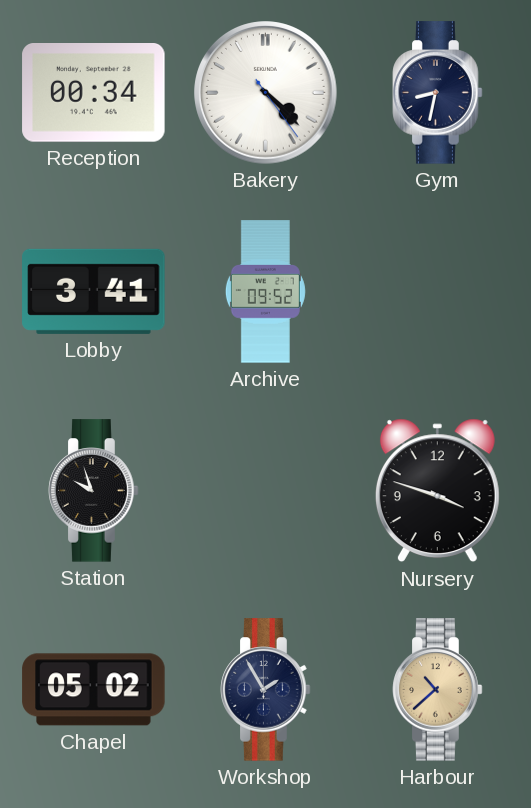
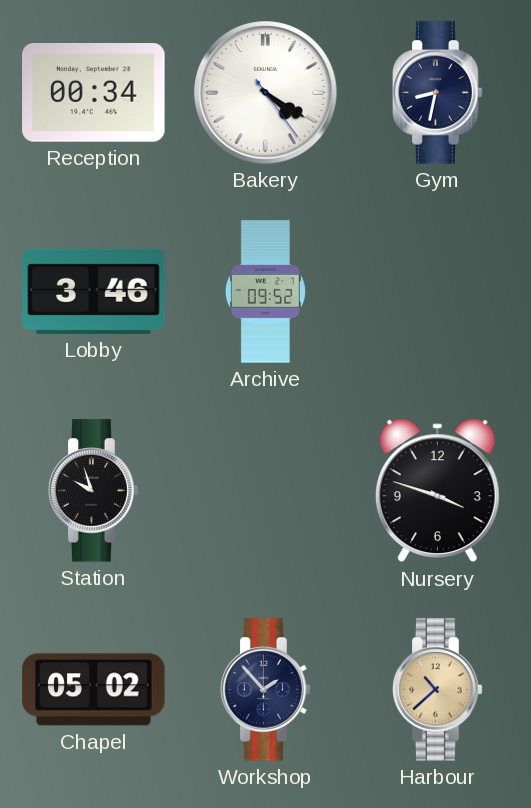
Bakery: 4:22 -> 4:20 (266, 93)
Lobby: 3:41 -> 3:46 (94, 291)
Workshop: 1:55 -> 1:53 (266, 690)
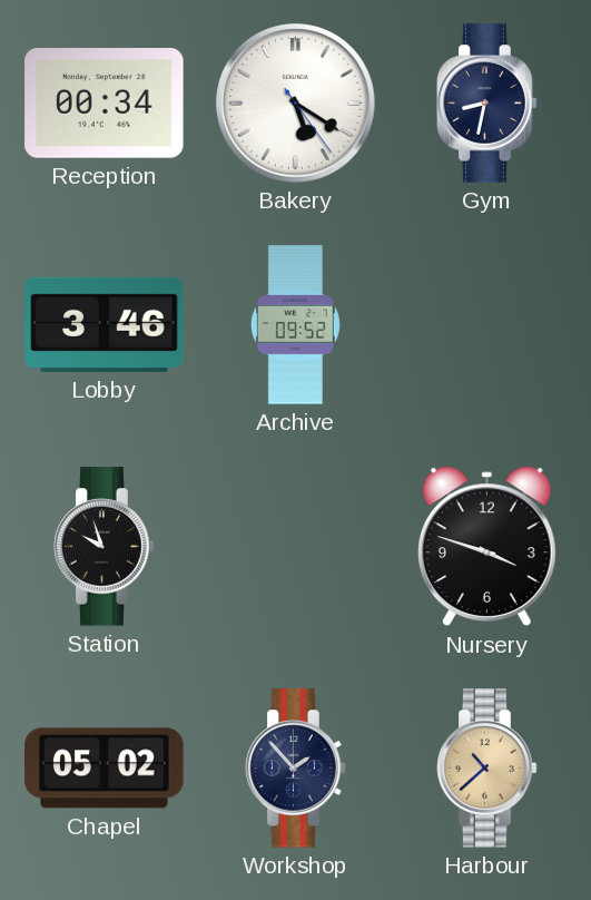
Bakery: 4:20 -> 5:20 (296, 104)
